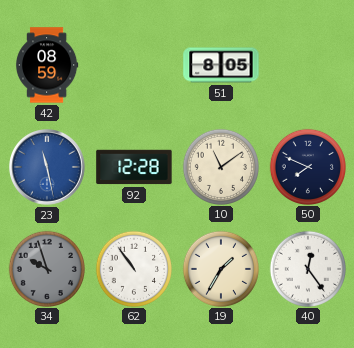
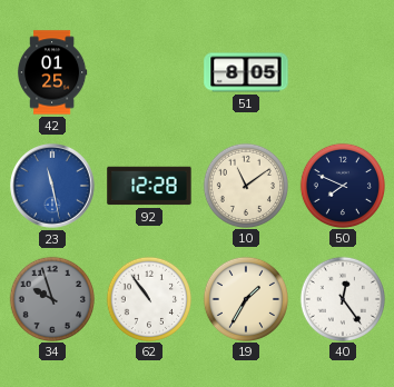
42: 08:59 -> 01:25 (52, 72)
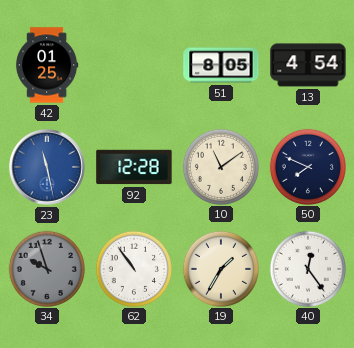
13: none -> 4:54 (308, 65)
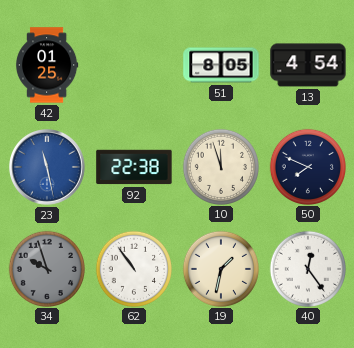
92: 12:28 -> 22:38 (134, 167)
10: 11:09 -> 11:57 (220, 166)
19: 1:35 -> 1:32 (220, 268)
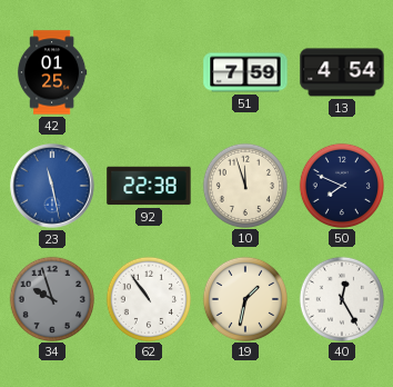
51: 8:05 -> 7:59 (245, 72)
40: 12:24 -> 12:25 (341, 298)
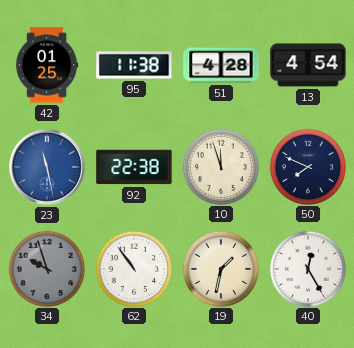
95: none -> 11:38 (134, 65)
51: 7:59 -> 4:28 (221, 65)
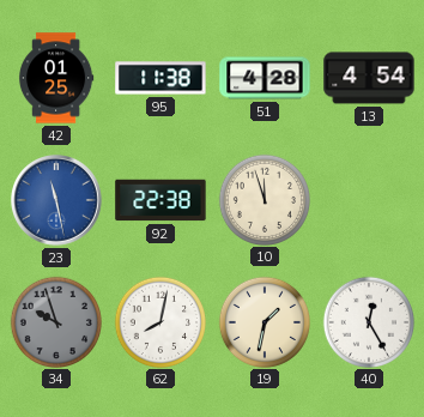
50: 7:49 -> none (307, 166)
62: 10:54 -> 8:02 (159, 321)
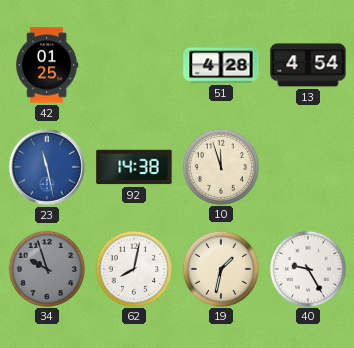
95: 11:38 -> none (160, 78)
92: 22:38 -> 14:38 (134, 167)
40: 12:25 -> 9:25 (307, 268)
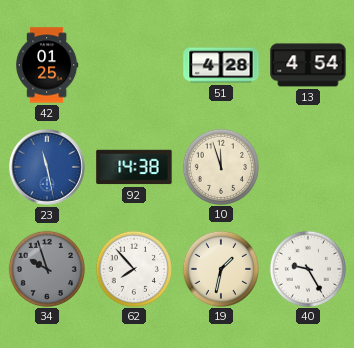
62: 8:02 -> 7:53 (133, 268)
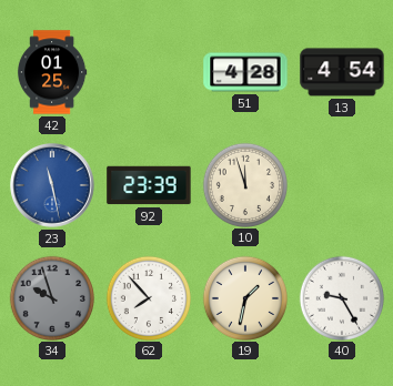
92: 14:38 -> 23:39 (149, 185)
